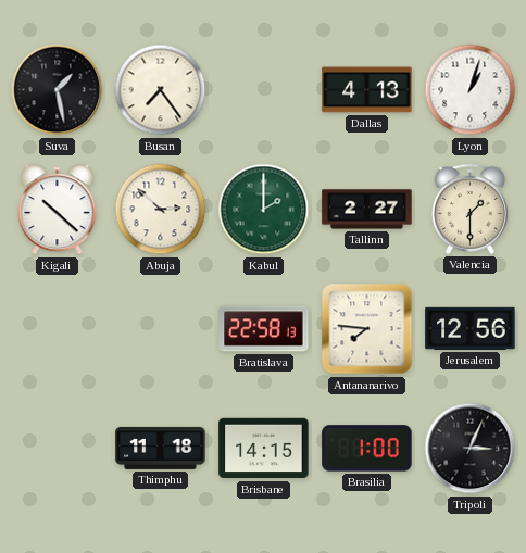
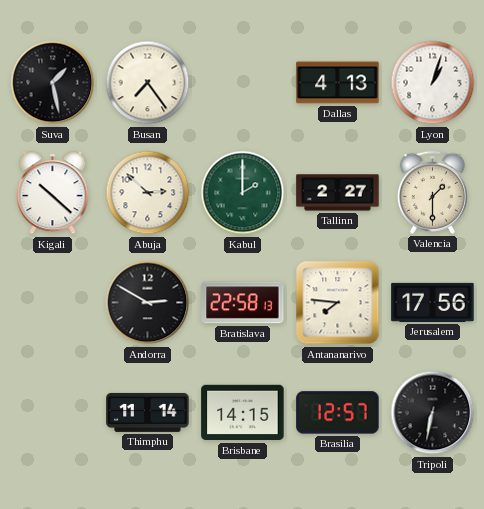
Andorra: none -> 2:50 (148, 303)
Jerusalem: 12:56 -> 17:56 (433, 302)
Thimphu: 11:18 -> 11:14 (148, 412)
Brasilia: 1:00 -> 12:57 (338, 413)
Tripoli: 3:04 -> 6:32 (433, 413)
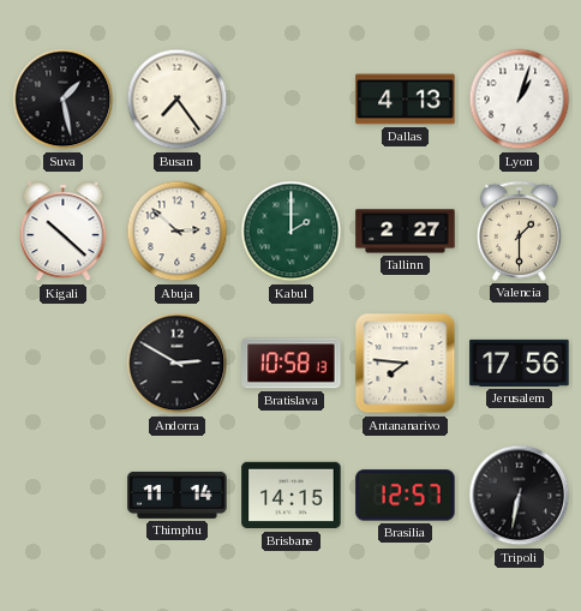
Bratislava: 22:58 -> 10:58 (292, 364)
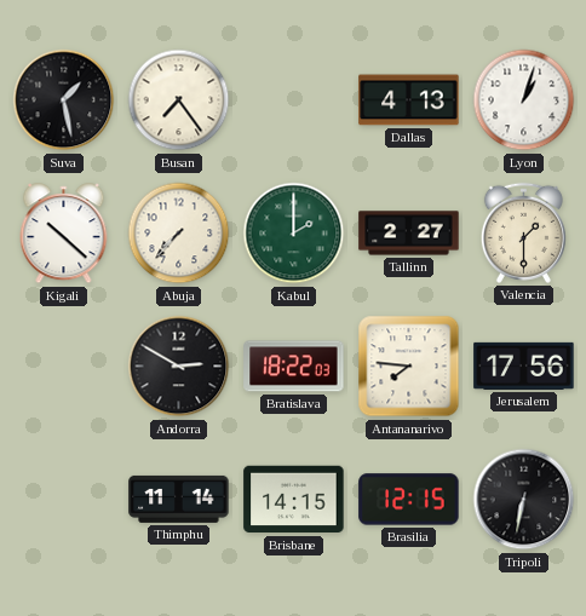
Abuja: 2:52 -> 7:37 (179, 234)
Bratislava: 10:58 -> 18:22 (294, 367)
Brasilia: 12:57 -> 12:15 (409, 500)
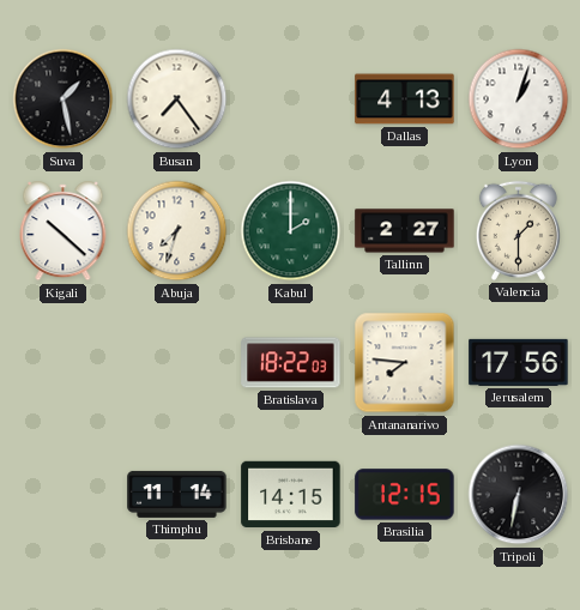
Abuja: 7:37 -> 7:33 (177, 231)
Andorra: 2:50 -> none (179, 367)
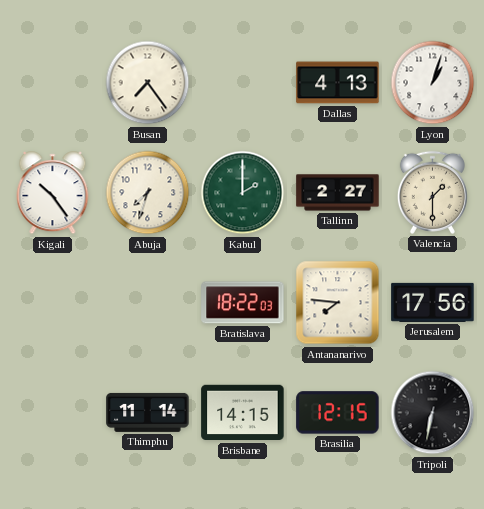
Suva: 1:28 -> none (64, 99)
Kigali: 10:22 -> 10:24 (53, 193)
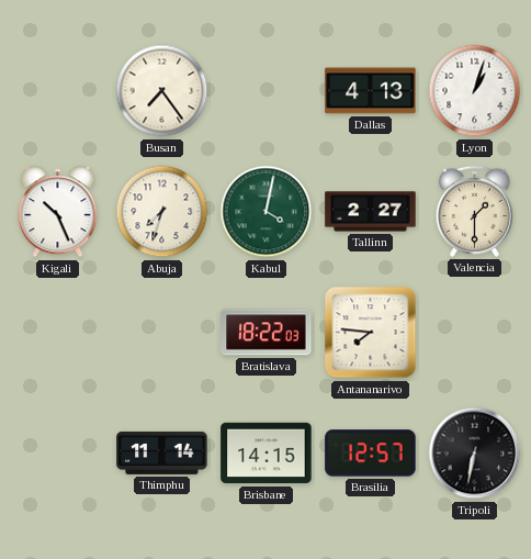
Kigali: 10:24 -> 10:26 (58, 212)
Kabul: 2:00 -> 4:02 (267, 212)
Jerusalem: 17:56 -> none (433, 302)
Brasilia: 12:15 -> 12:57 (371, 454)
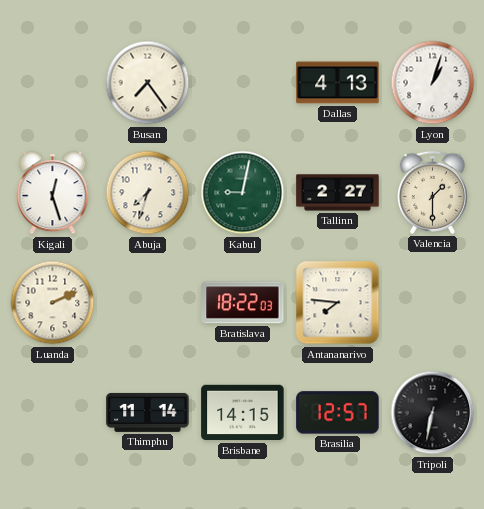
Kigali: 10:26 -> 12:27 (53, 193)
Kabul: 4:02 -> 9:02 (243, 193)
Luanda: none -> 2:11 (53, 303)
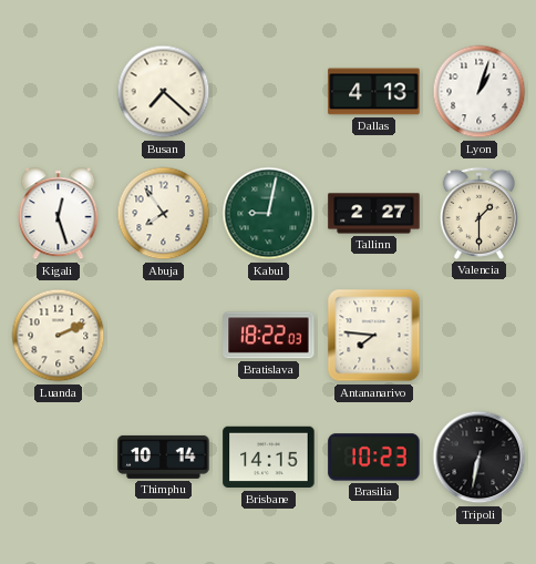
Busan: 7:24 -> 7:22 (164, 92)
Abuja: 7:33 -> 7:54 (164, 214)
Thimphu: 11:14 -> 10:14 (164, 457)
Brasilia: 12:57 -> 10:23 (374, 458)
